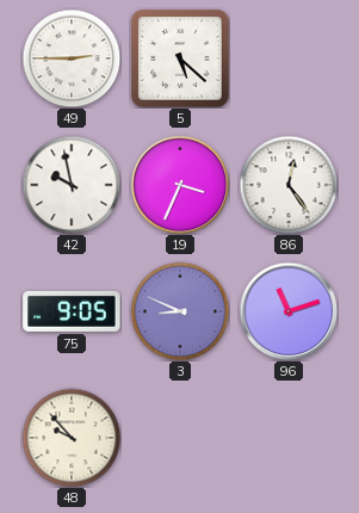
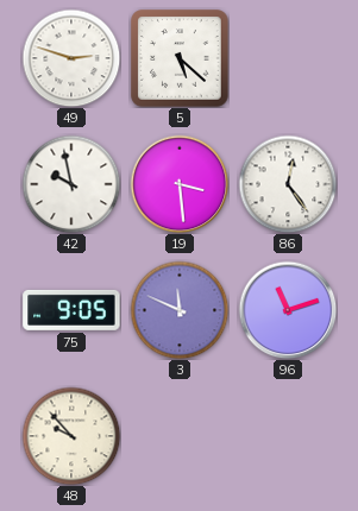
49: 2:45 -> 2:48 (71, 58)
19: 3:34 -> 3:29 (180, 184)
3: 8:49 -> 11:49 (180, 310)
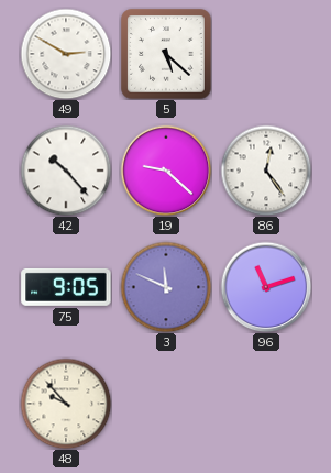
49: 2:48 -> 2:50 (66, 54)
42: 9:58 -> 10:23 (66, 170)
19: 3:29 -> 9:22 (166, 170)
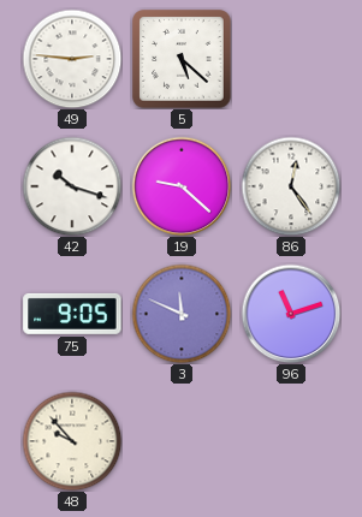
49: 2:50 -> 2:46 (72, 59)
42: 10:23 -> 10:18 (72, 186)
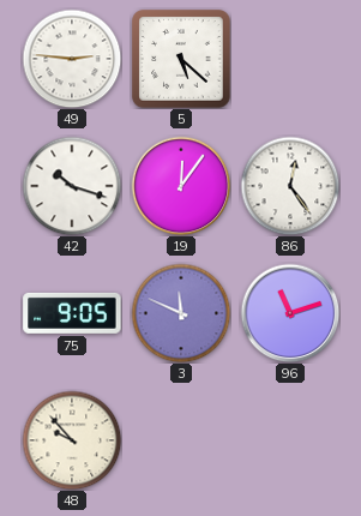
19: 9:22 -> 12:06 (181, 186)
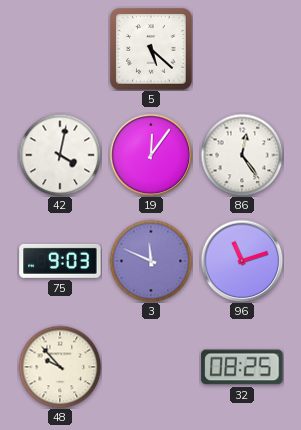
49: 2:46 -> none (72, 59)
42: 10:18 -> 4:02 (60, 155)
75: 9:05 -> 9:03 (60, 261)
32: none -> 08:25 (242, 367)
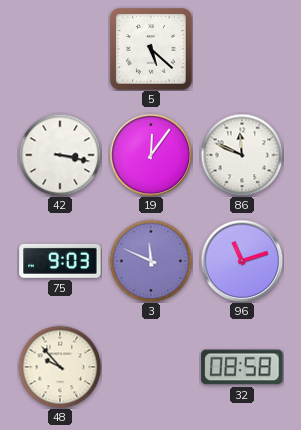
42: 4:02 -> 3:17 (60, 155)
86: 12:24 -> 11:49 (242, 155)
32: 08:25 -> 08:58 (242, 367)
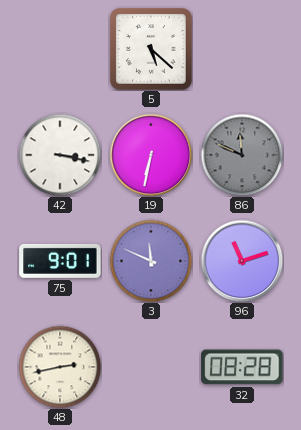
19: 12:06 -> 6:32 (151, 155)
86 dial: white -> grey (242, 155)
75: 9:03 -> 9:01 (60, 261)
48: 9:53 -> 2:43 (60, 367)
32: 08:58 -> 08:28 (242, 367)
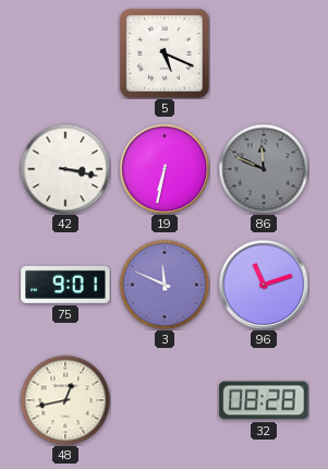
5: 5:22 -> 5:19 (165, 53)
48: 2:43 -> 12:43 (65, 400)
